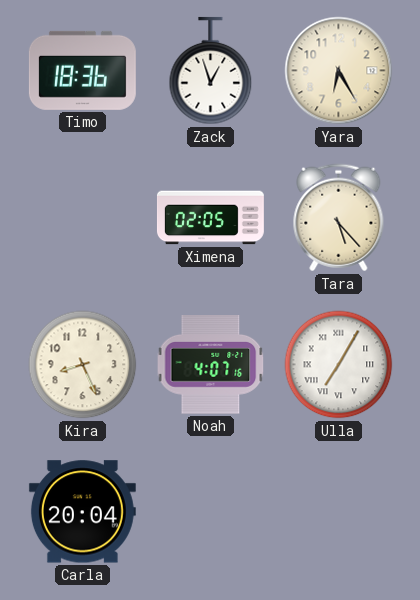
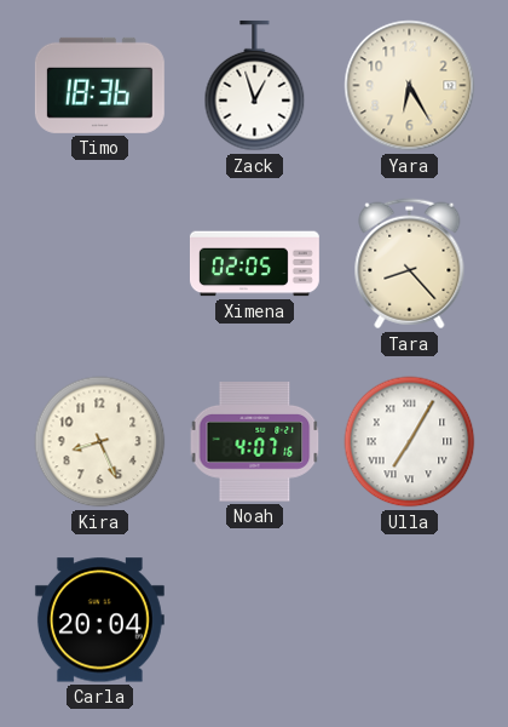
Tara: 5:23 -> 8:23 (410, 264)
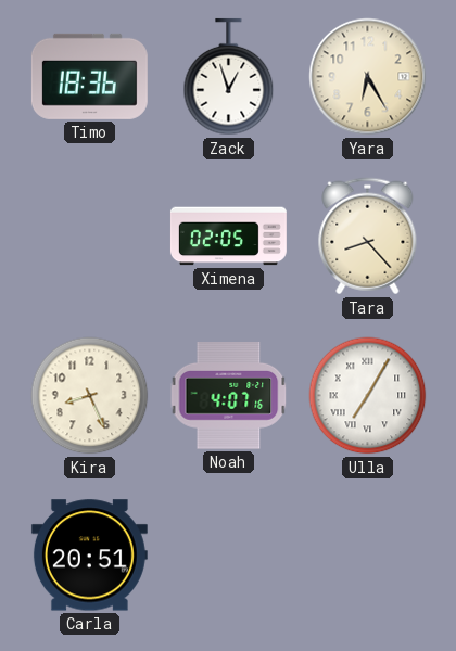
Carla: 20:04 -> 20:51 (89, 556)
